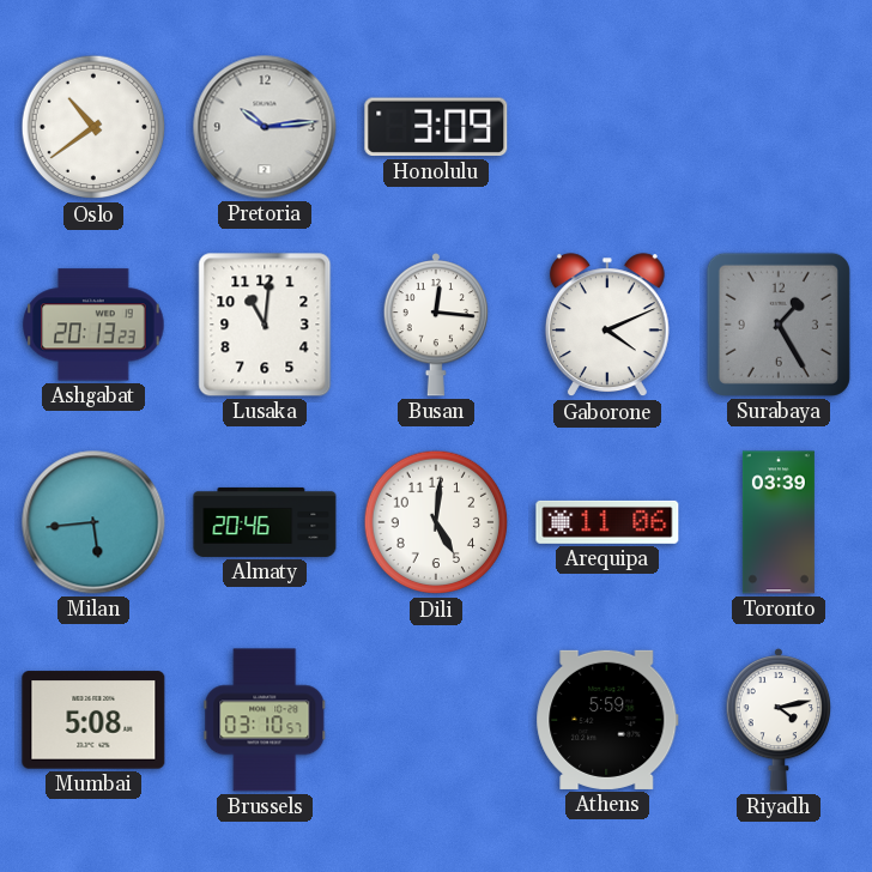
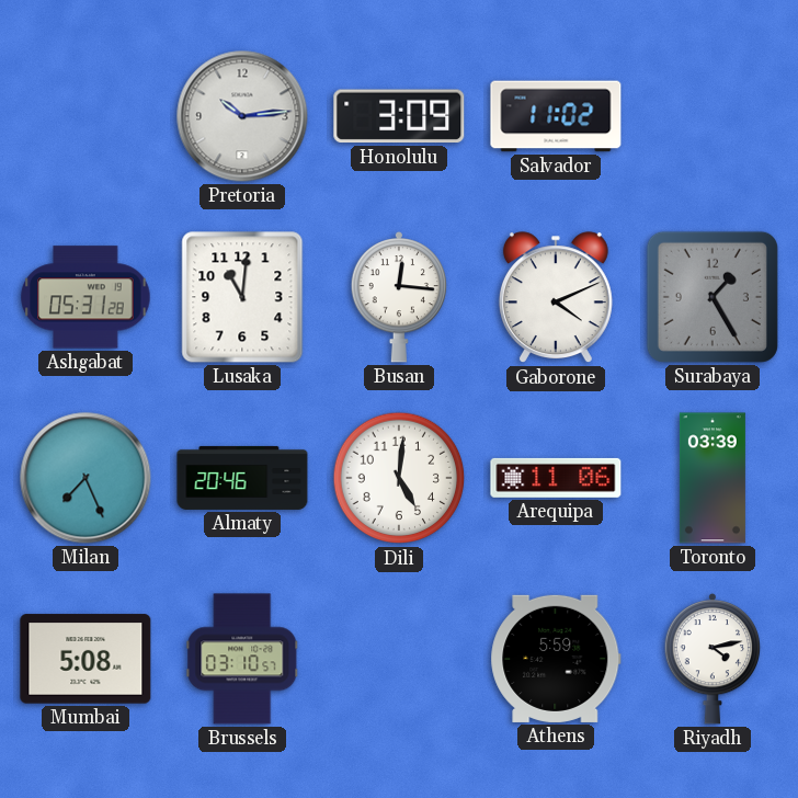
Oslo: 10:39 -> none (93, 127)
Salvador: none -> 11:02 (556, 116)
Ashgabat: 20:13 -> 05:31 (86, 297)
Milan: 5:44 -> 7:26 (86, 478)
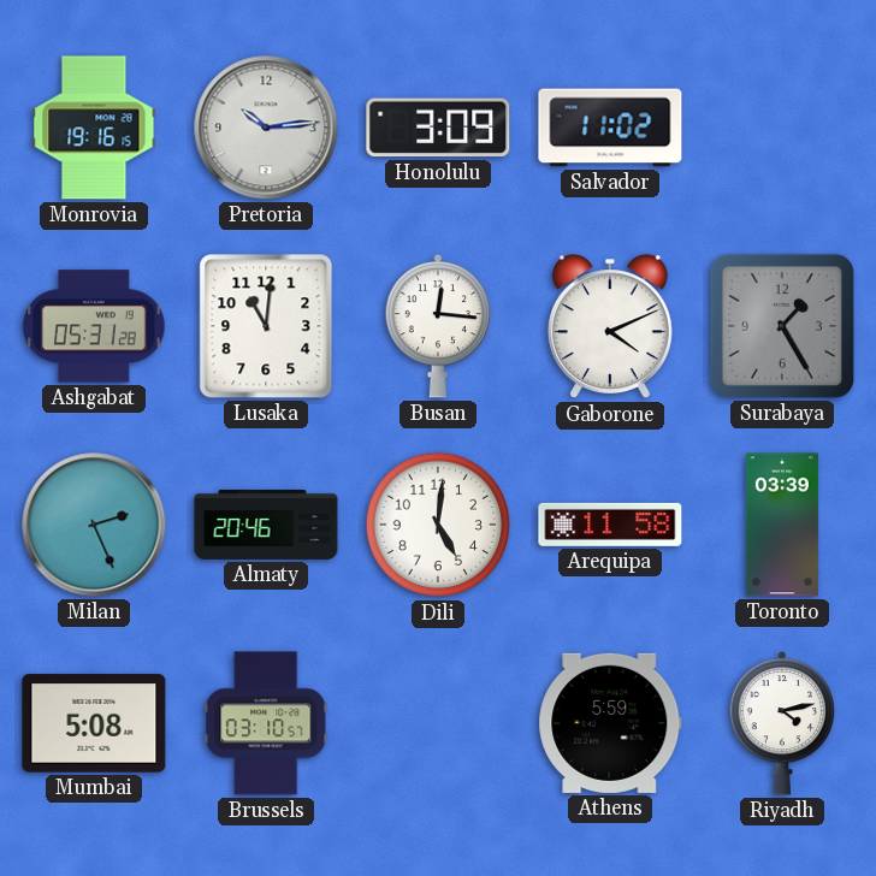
Monrovia: none -> 19:16 (94, 128)
Milan: 7:26 -> 2:26 (94, 525)
Arequipa: 11:06 -> 11:58 (610, 525)
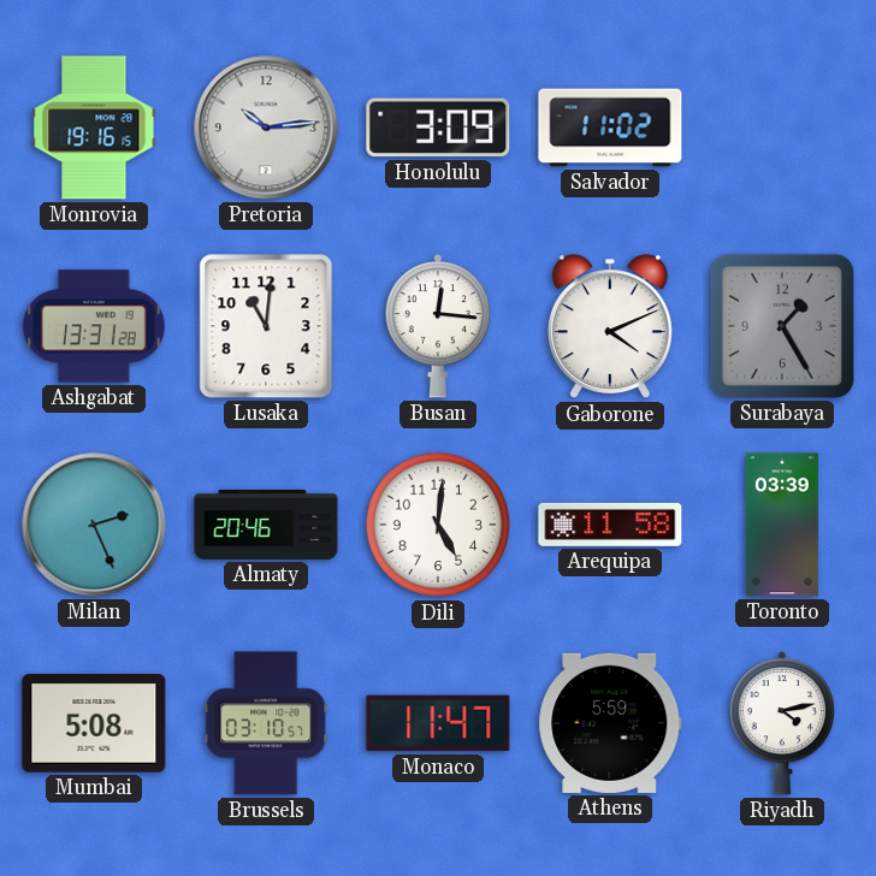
Ashgabat: 05:31 -> 13:31 (94, 326)
Monaco: none -> 11:47 (438, 723)
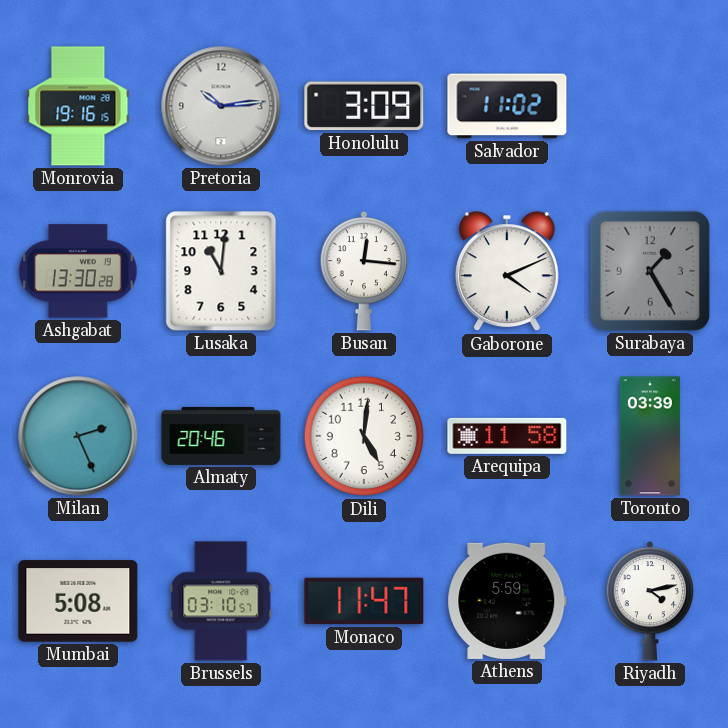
Ashgabat: 13:31 -> 13:30 (78, 271)
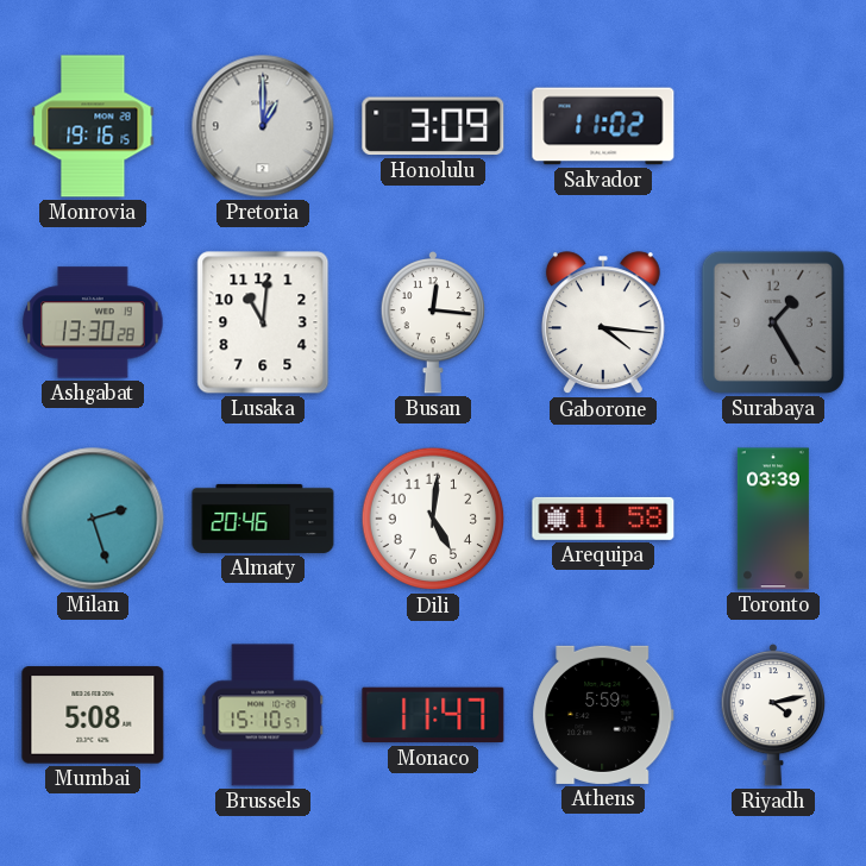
Pretoria: 10:14 -> 1:00 (263, 126)
Gaborone: 4:11 -> 4:16 (603, 324)
Milan: 2:26 -> 2:27 (93, 519)
Brussels: 03:10 -> 15:10 (263, 715)
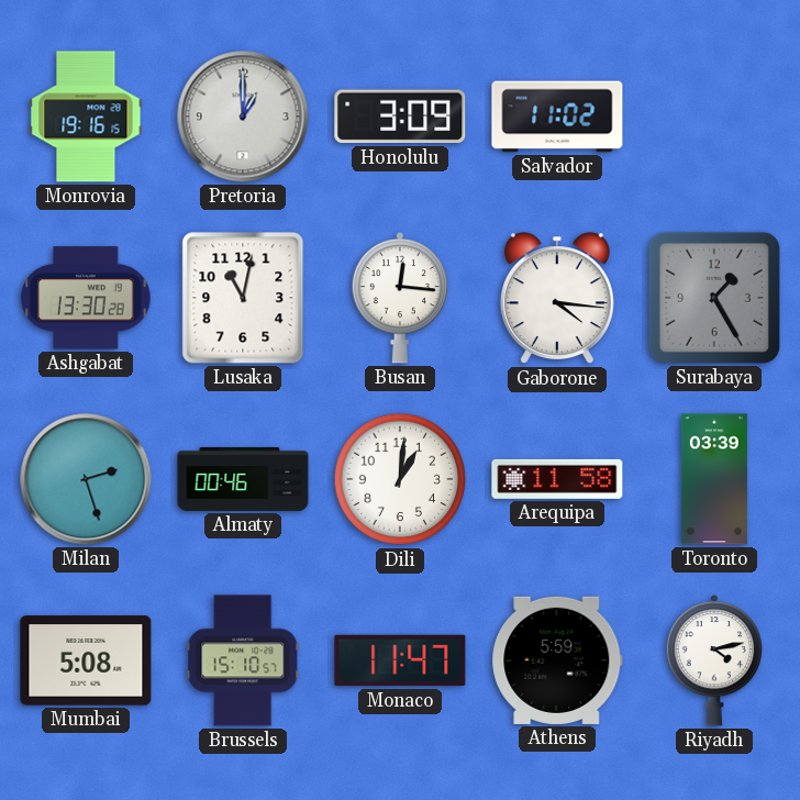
Lusaka: 11:01 -> 11:02 (243, 298)
Almaty: 20:46 -> 00:46 (243, 479)
Dili: 5:01 -> 1:01 (400, 479)
